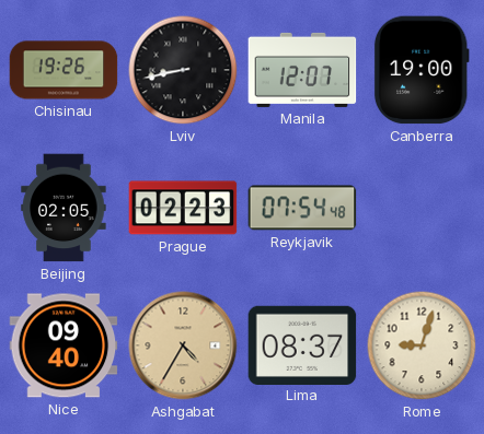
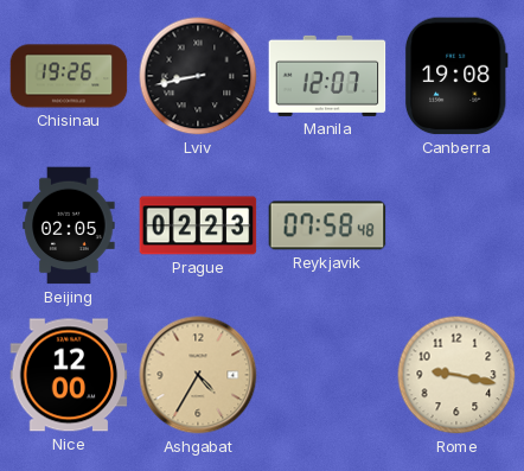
Canberra: 19:00 -> 19:08 (456, 76)
Reykjavik: 07:54 -> 07:58 (327, 225)
Nice: 09:40 -> 12:00 (69, 375)
Lima: 08:37 -> none (302, 344)
Rome: 9:03 -> 9:17 (456, 375)
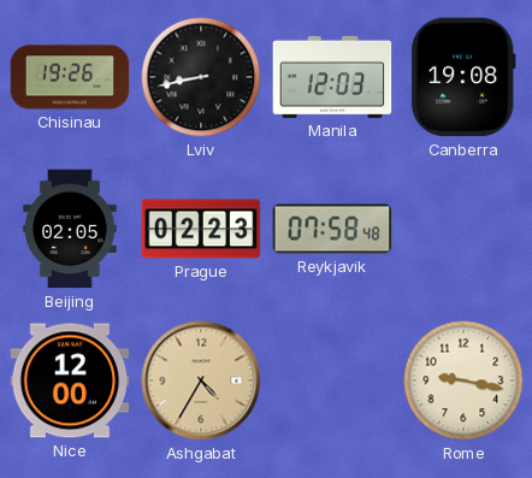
Manila: 12:07 -> 12:03 (332, 77)
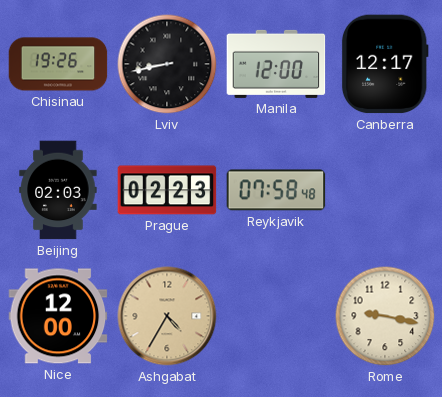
Manila: 12:03 -> 12:00 (276, 64)
Canberra: 19:08 -> 12:17 (385, 64)
Beijing: 02:05 -> 02:03 (58, 190)
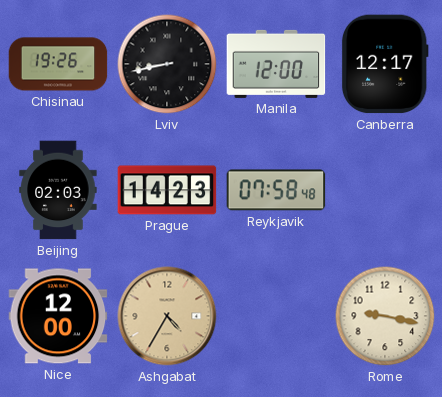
Prague: 02:23 -> 14:23 (167, 190)
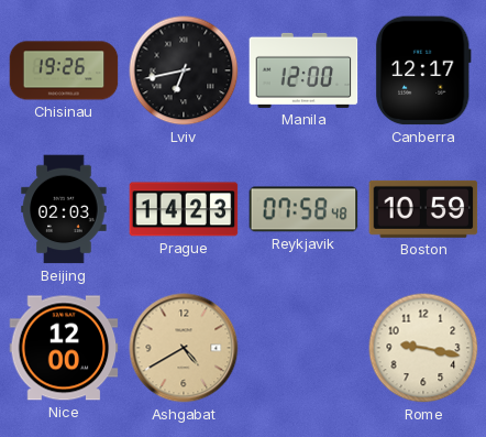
Lviv: 8:43 -> 6:43 (184, 70)
Boston: none -> 10:59 (423, 209)
Ashgabat: 4:35 -> 4:40 (184, 348)
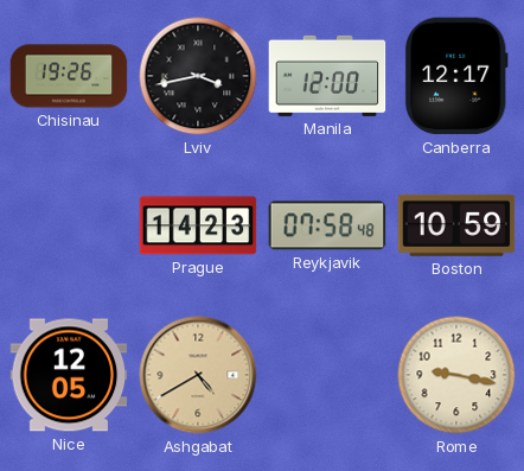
Lviv: 6:43 -> 3:43 (198, 76)
Beijing: 02:03 -> none (64, 209)
Nice: 12:00 -> 12:05 (69, 375)
